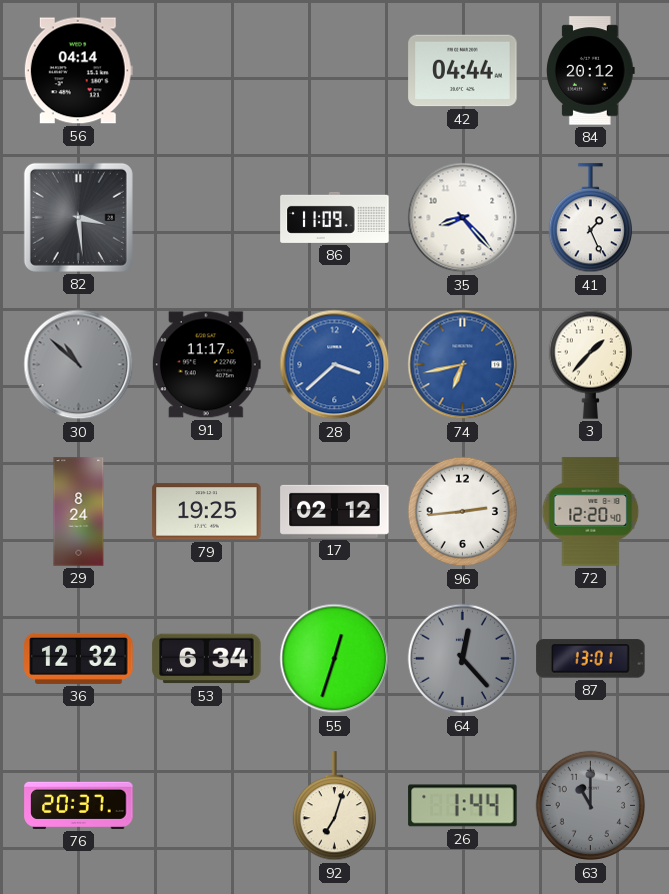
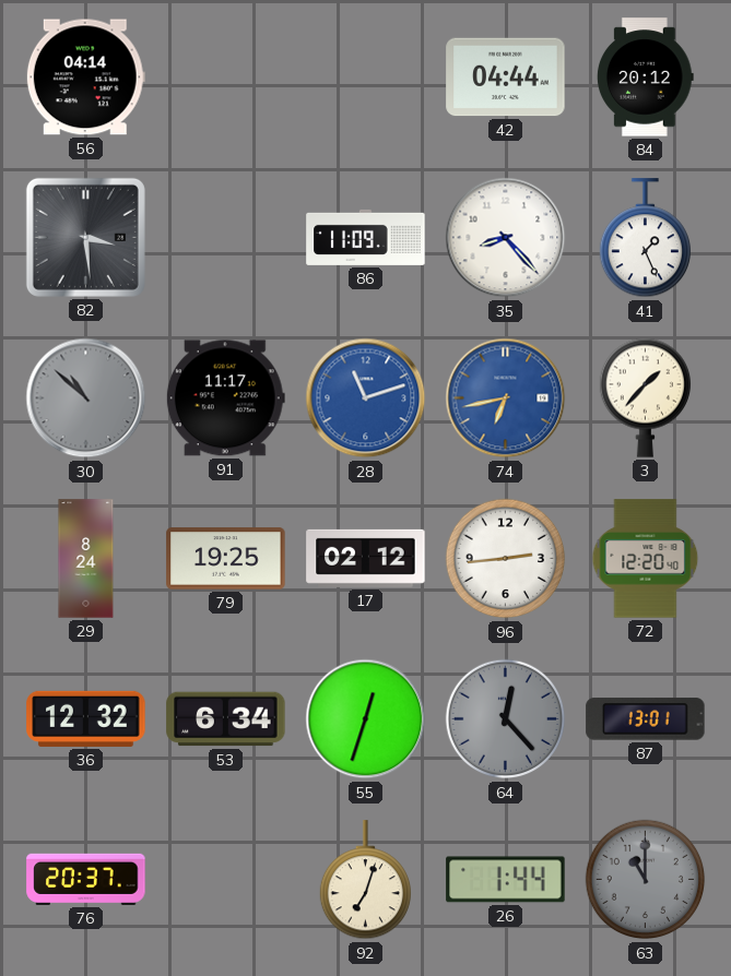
28: 3:38 -> 11:12 (366, 398)
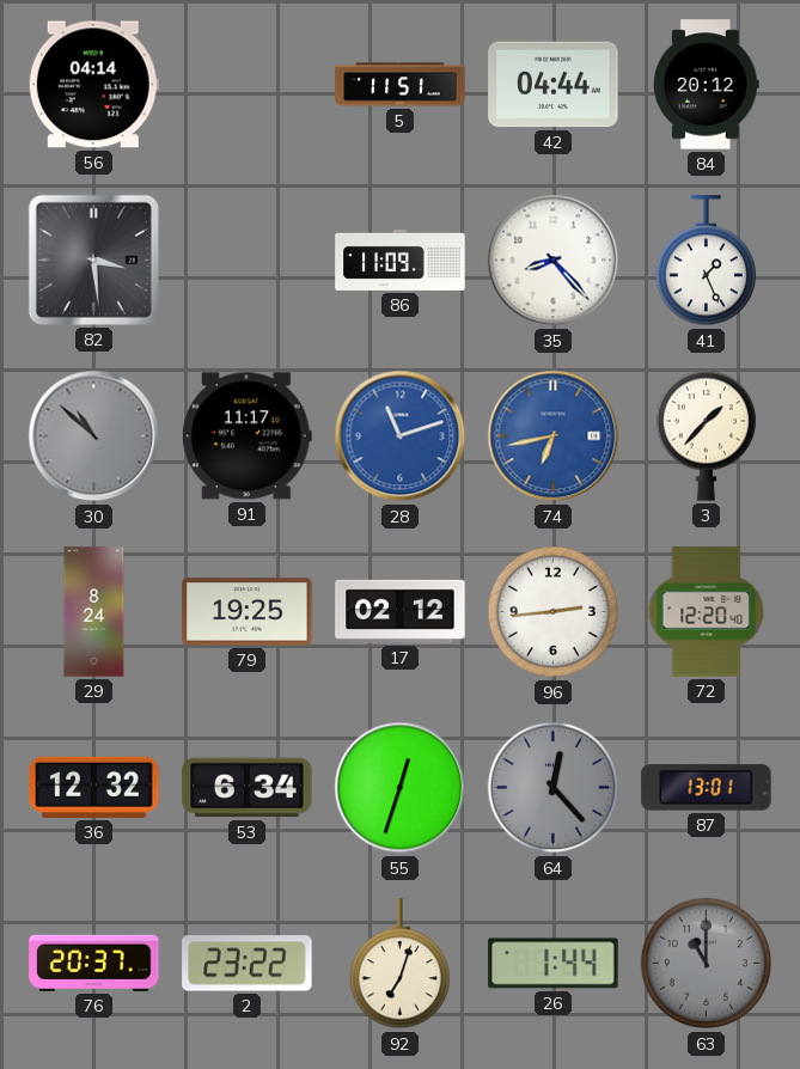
5: none -> 11:51 (401, 85)
2: none -> 23:22 (248, 964)
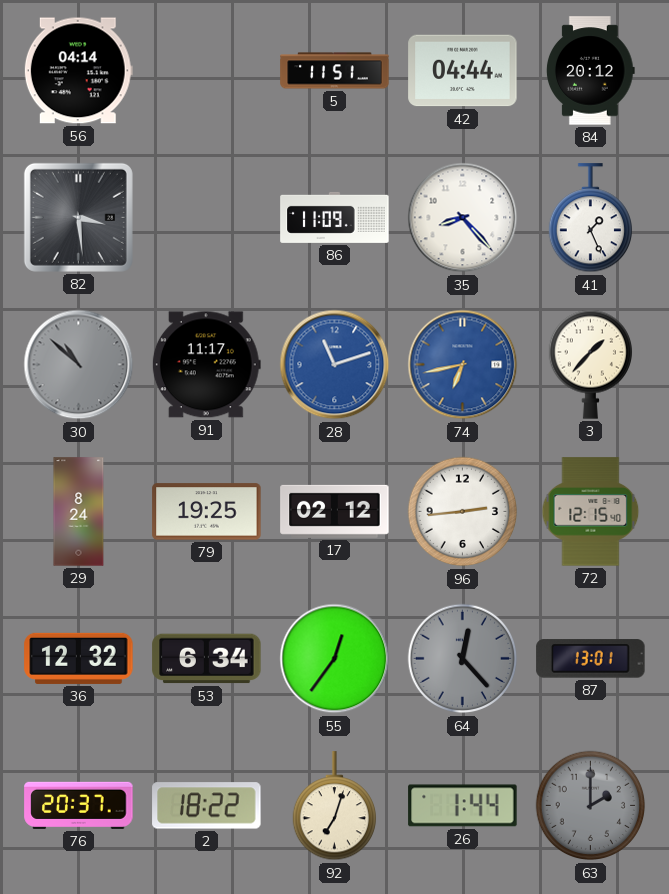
72: 12:20 -> 12:15 (591, 512)
55: 12:33 -> 12:36 (335, 659)
2: 23:22 -> 18:22 (207, 806)
63: 11:00 -> 2:00 (591, 806)
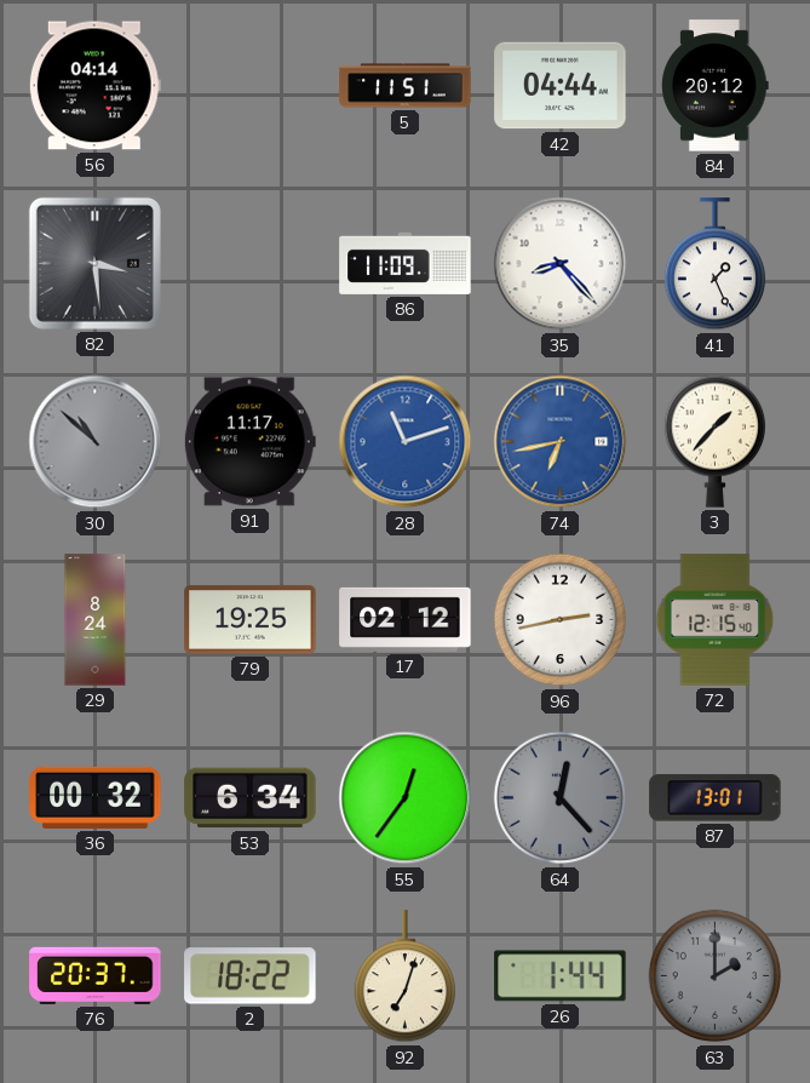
96: 2:44 -> 2:43 (561, 620)
36: 12:32 -> 00:32 (96, 797)
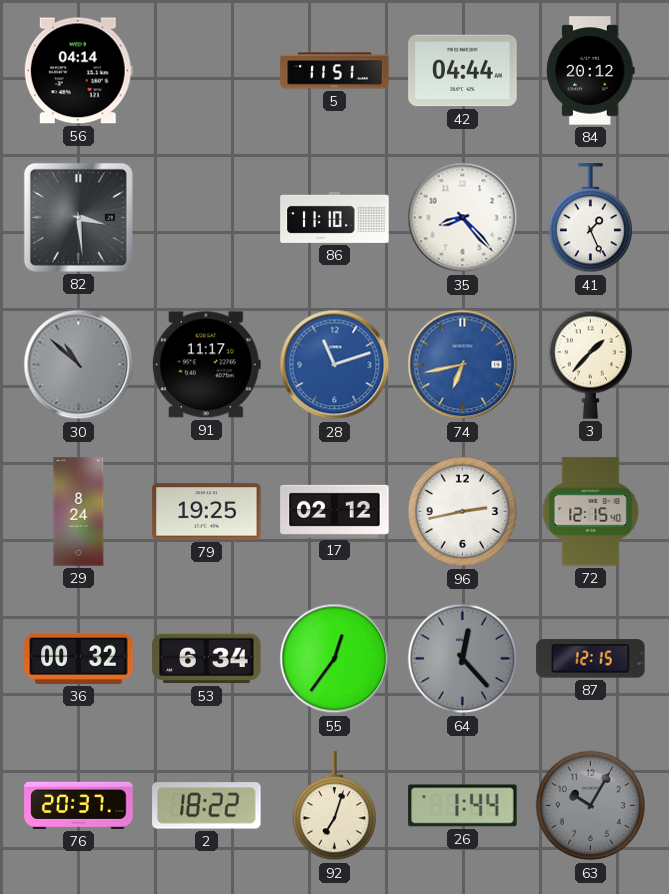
86: 11:09 -> 11:10 (335, 217)
87: 13:01 -> 12:15 (591, 659)
63: 2:00 -> 10:05 (591, 806)
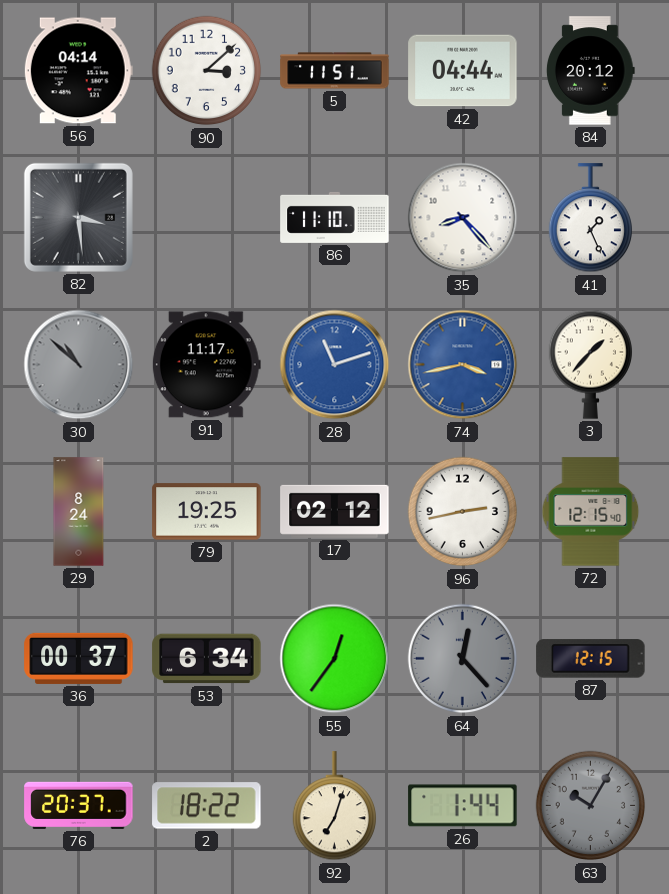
90: none -> 3:08 (207, 71)
74: 6:43 -> 3:43 (463, 365)
36: 00:32 -> 00:37 (79, 658)
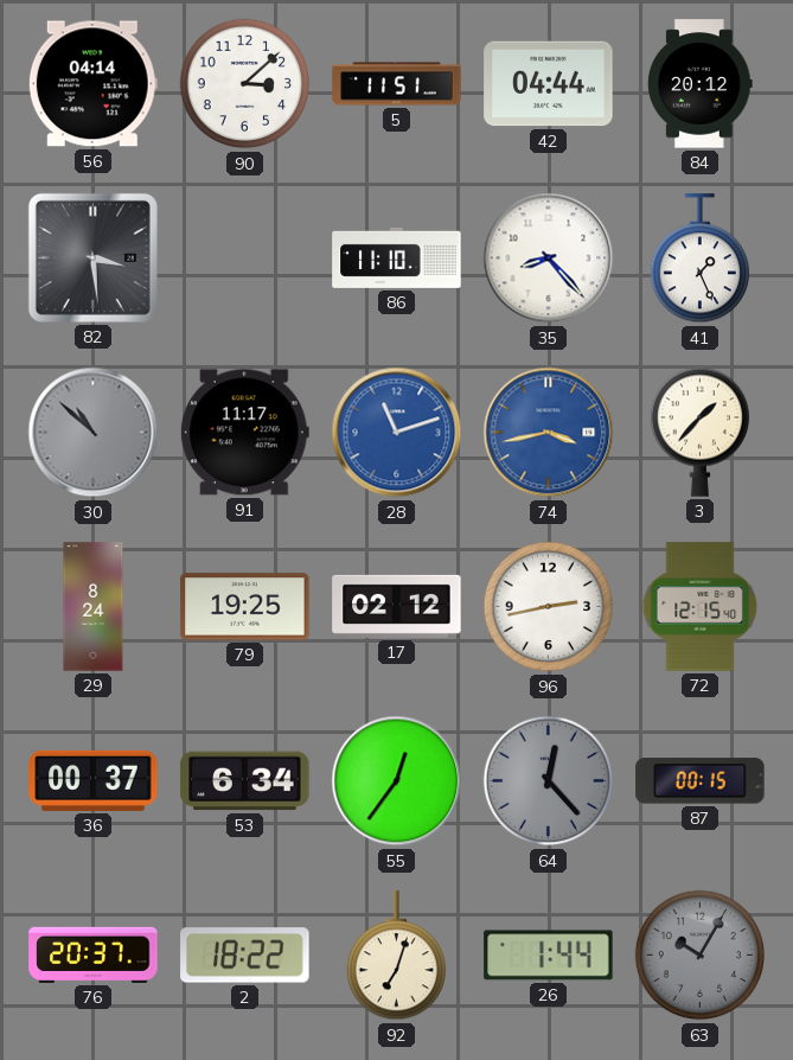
87: 12:15 -> 00:15 (701, 781)
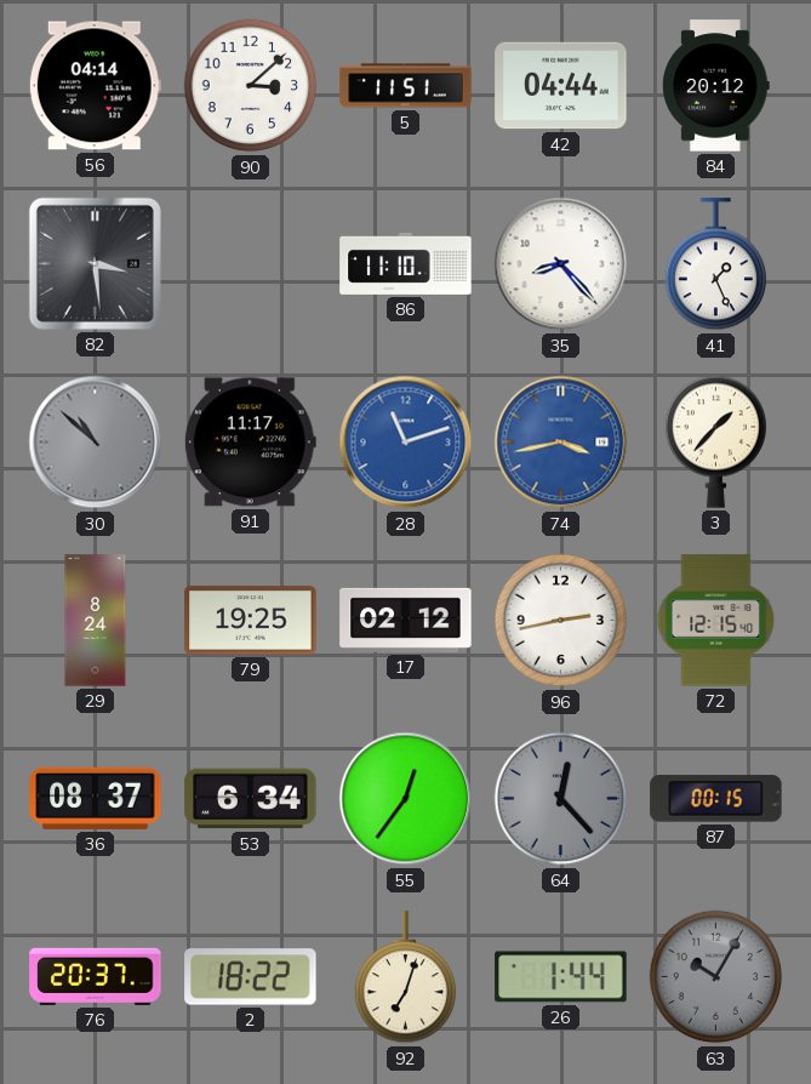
36: 00:37 -> 08:37 (96, 798)
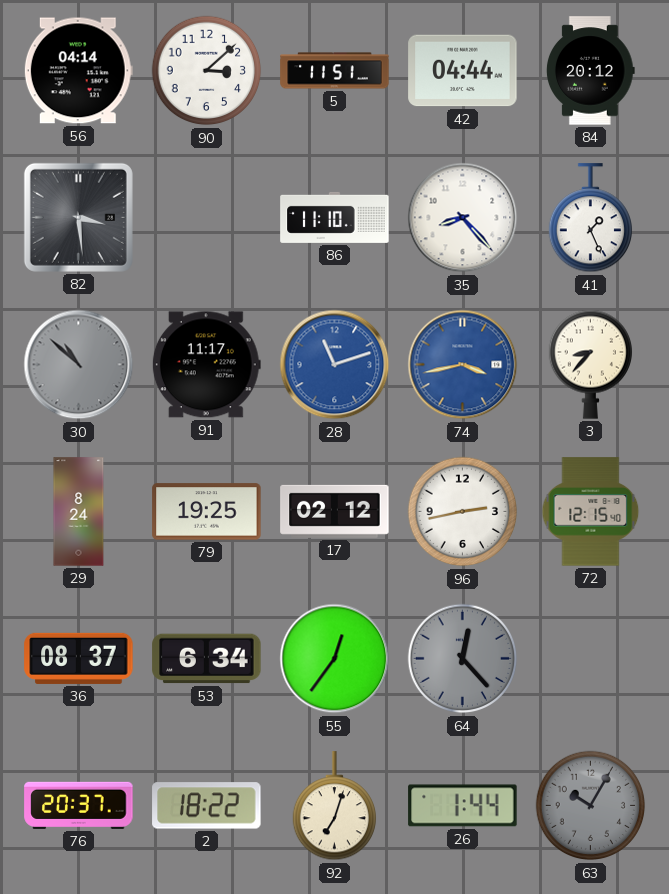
3: 1:37 -> 8:37 (590, 364)
87: 00:15 -> none (716, 799)
